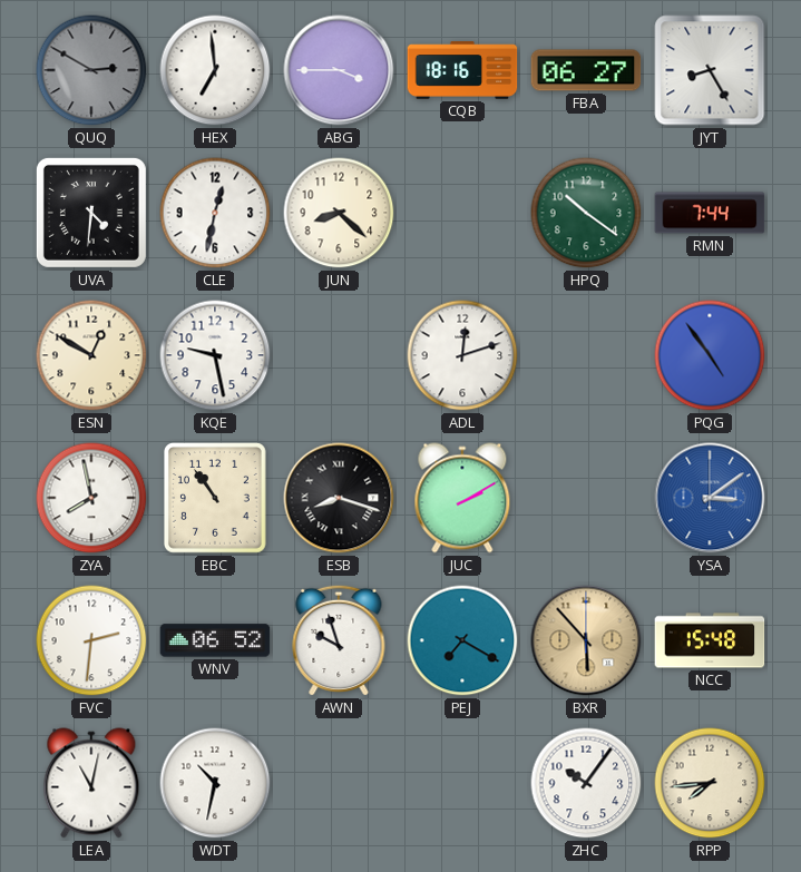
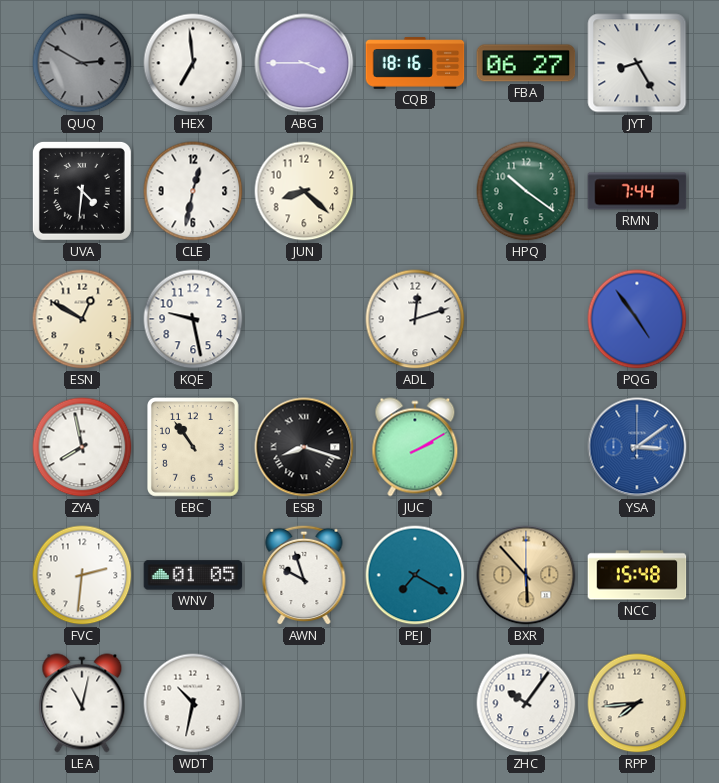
WNV: 06:52 -> 01:05 (193, 575)
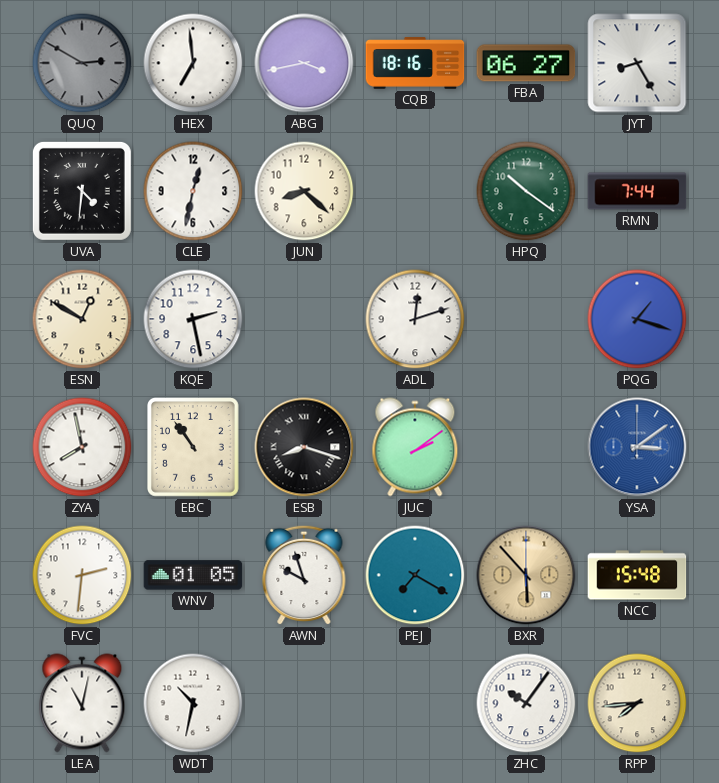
ABG: 3:45 -> 3:43 (304, 63)
KQE: 9:28 -> 2:28 (193, 319)
PQG: 4:54 -> 1:18 (637, 319)
JUC: 2:10 -> 2:09 (415, 447)
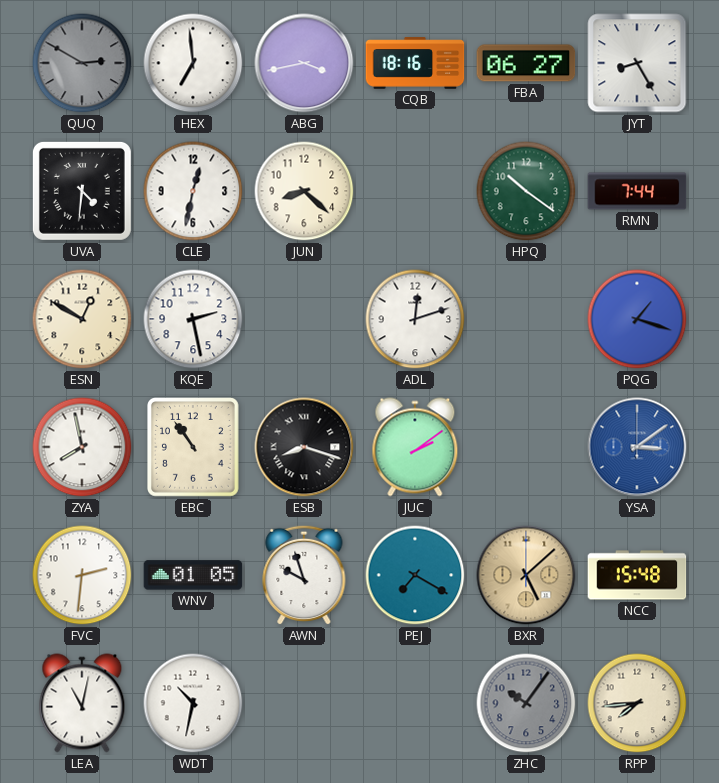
BXR: 5:53 -> 5:08 (526, 575)
ZHC dial: white -> grey (526, 703)
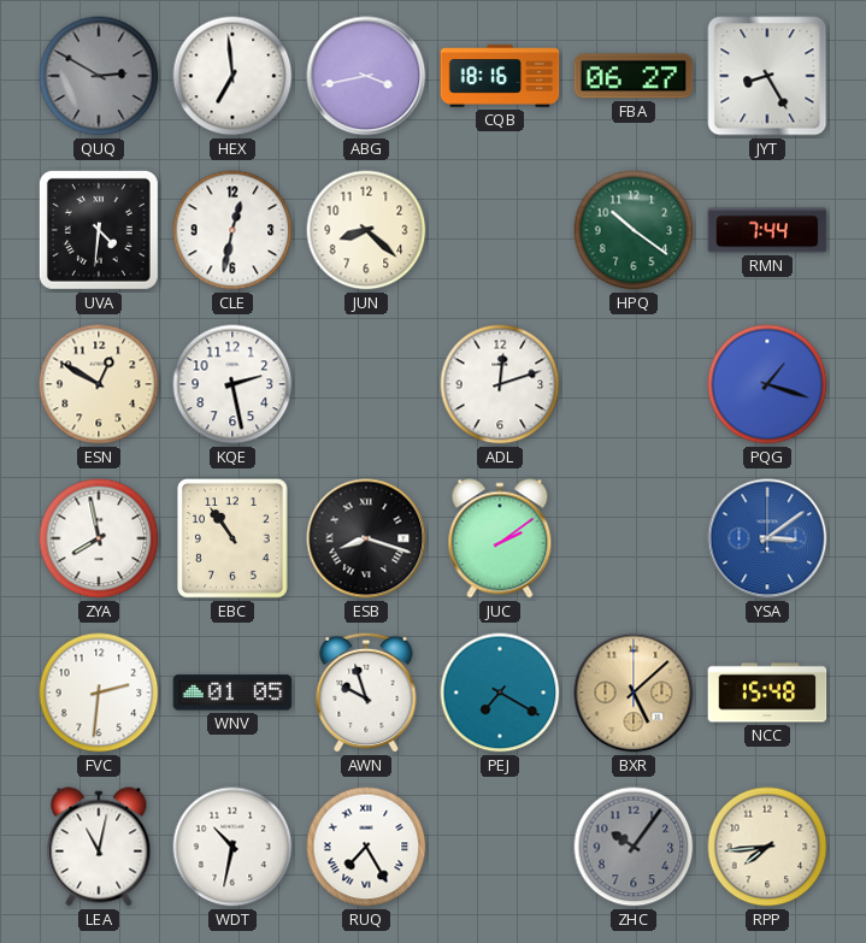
RUQ: none -> 7:25 (366, 847)
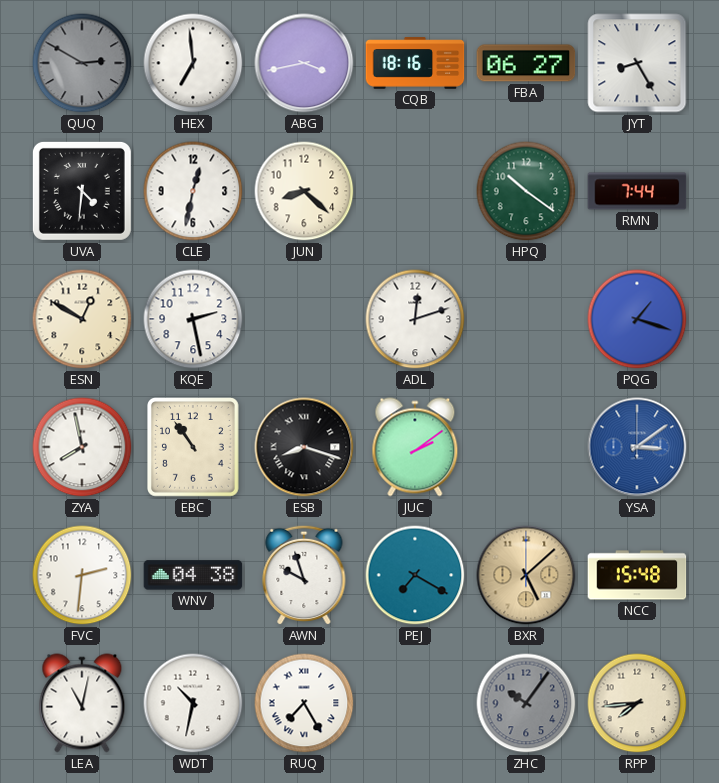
WNV: 01:05 -> 04:38 (193, 575)
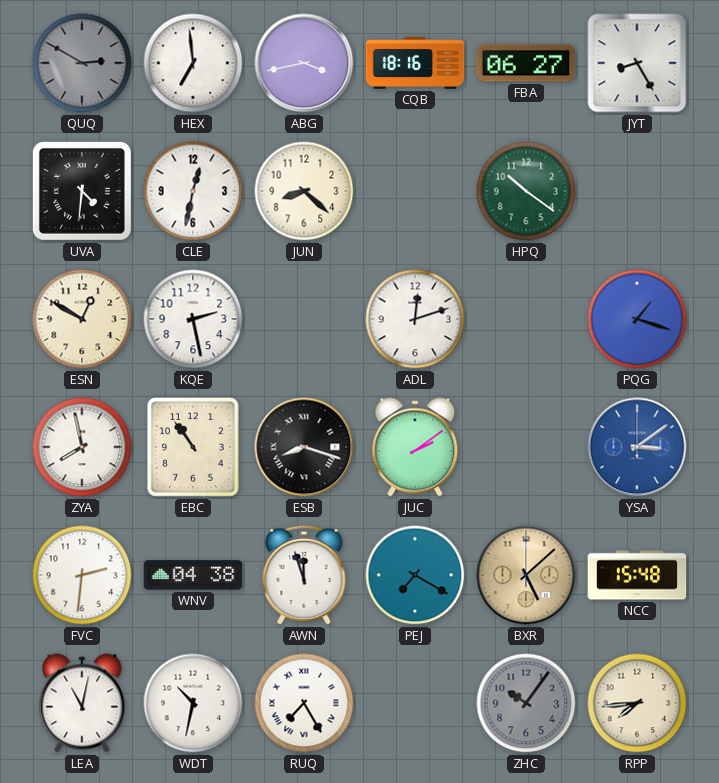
RMN: 7:44 -> none (637, 191)
AWN: 9:57 -> 11:57 (304, 575)
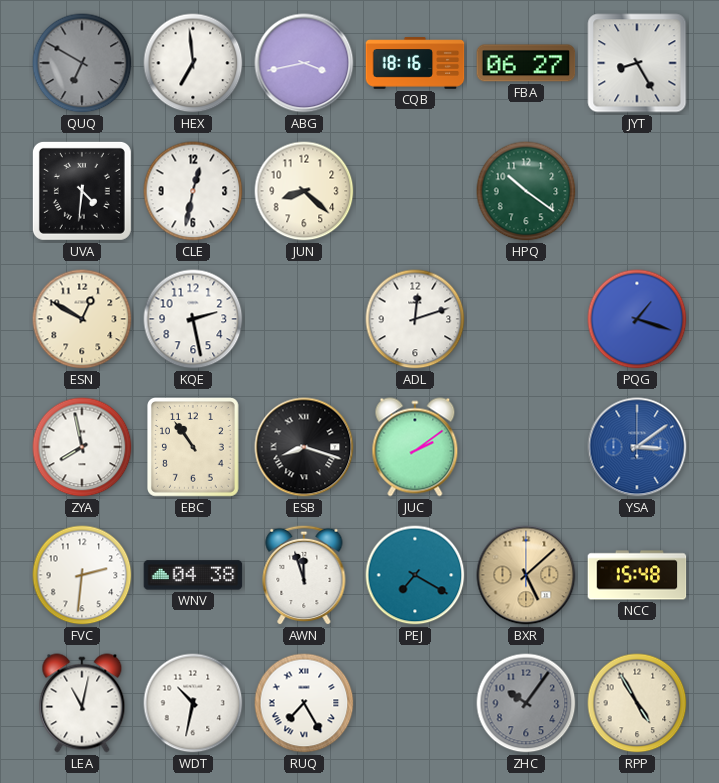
QUQ: 2:50 -> 6:50 (82, 63)
RPP: 7:44 -> 4:55 (637, 703)
